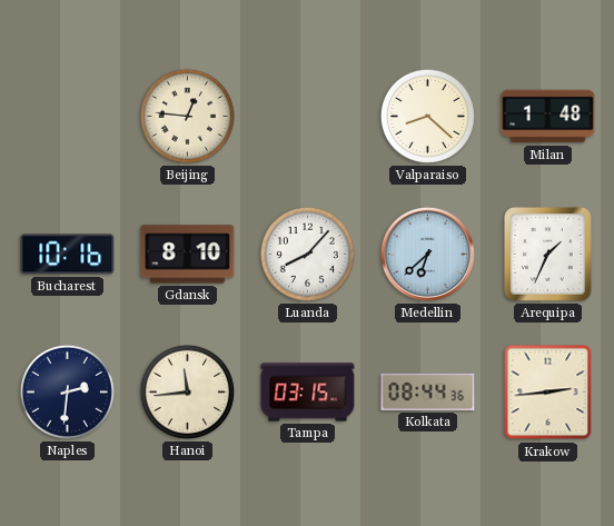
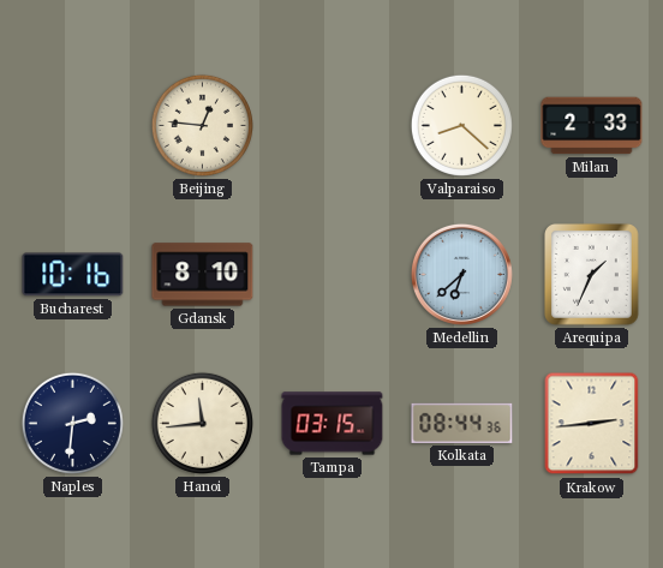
Milan: 1:48 -> 2:33 (592, 126)
Luanda: 8:07 -> none (307, 254)
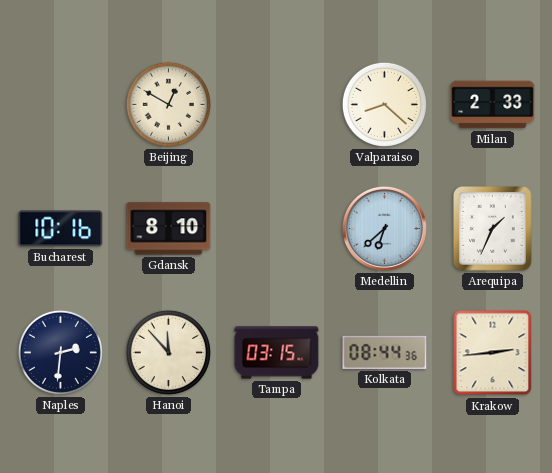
Beijing: 12:46 -> 12:50 (168, 104)
Hanoi: 11:44 -> 11:53 (168, 352)
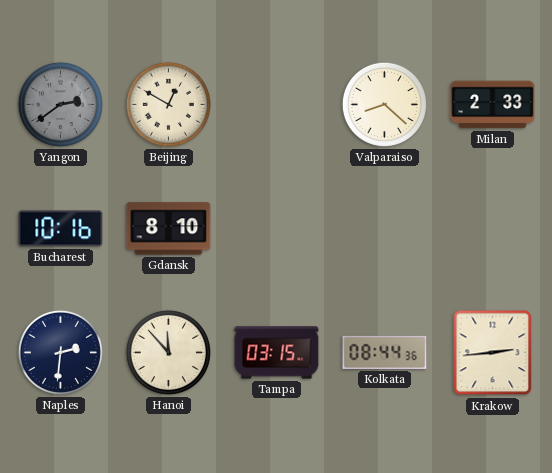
Yangon: none -> 2:39 (60, 104)
Medellin: 6:38 -> none (384, 228)
Arequipa: 1:34 -> none (493, 229)
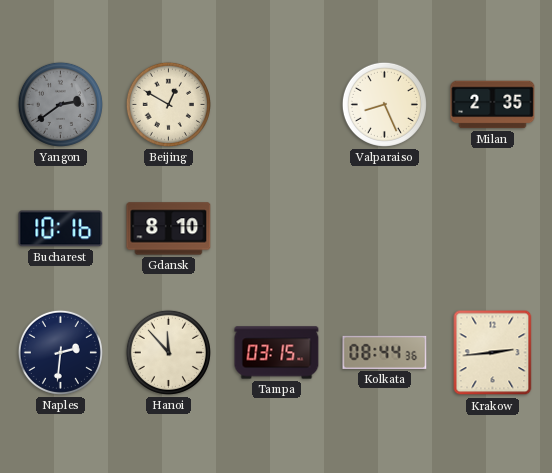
Valparaiso: 8:22 -> 8:26 (384, 104)
Milan: 2:33 -> 2:35 (493, 105)
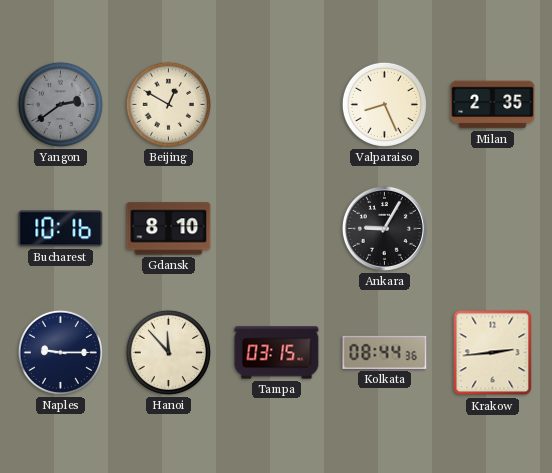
Ankara: none -> 9:05 (384, 228)
Naples: 2:31 -> 9:15 (60, 352)
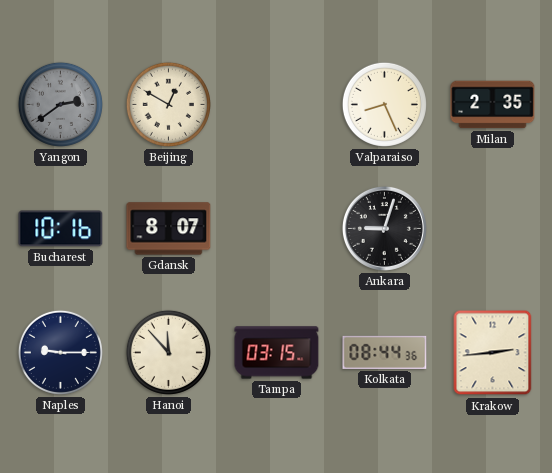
Gdansk: 8:10 -> 8:07 (169, 229)
Ankara: 9:05 -> 9:03 (384, 228)
